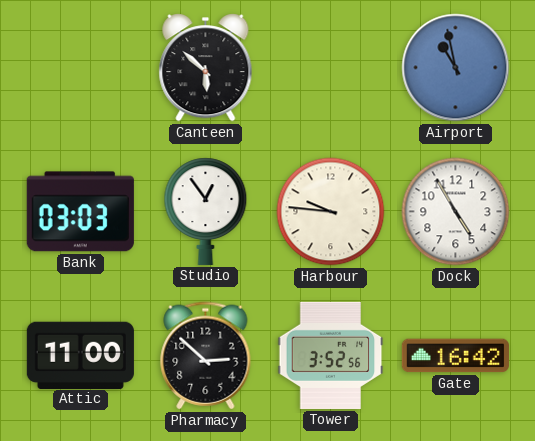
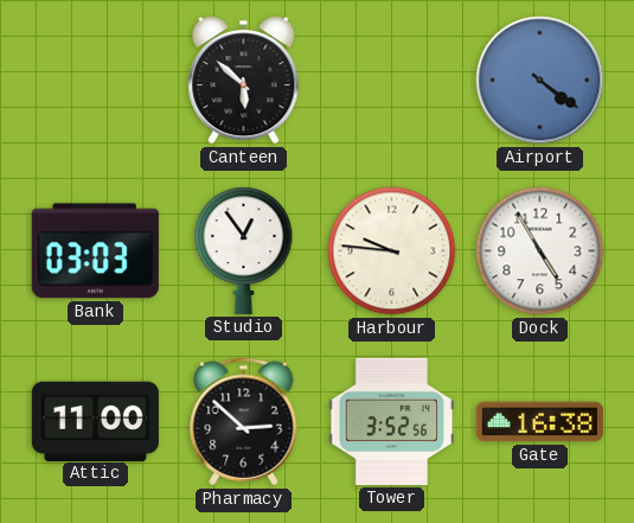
Airport: 10:58 -> 4:21 (540, 81)
Gate: 16:42 -> 16:38 (539, 422)
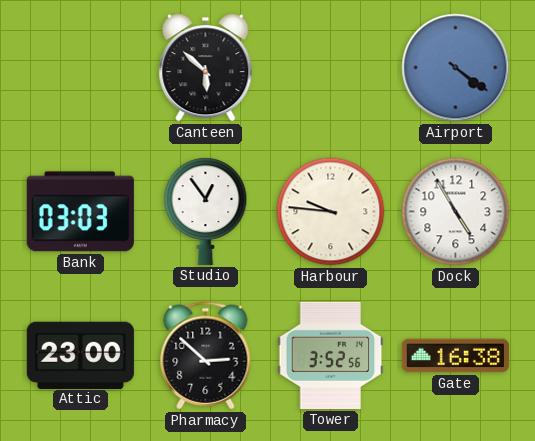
Attic: 11:00 -> 23:00 (80, 355)
